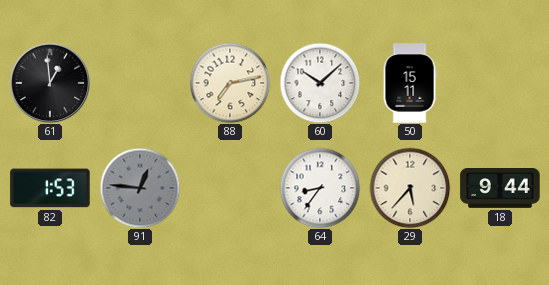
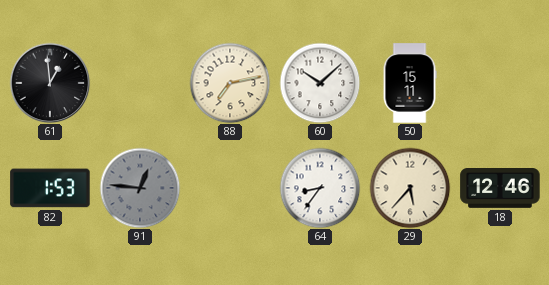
18: 9:44 -> 12:46 (500, 189)
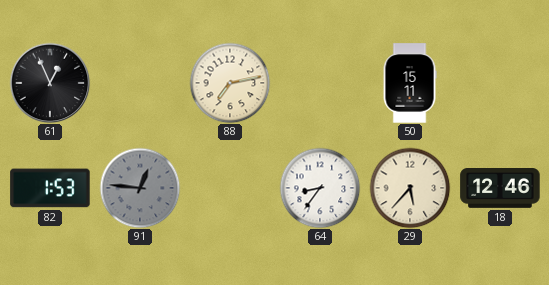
61: 12:59 -> 12:56 (50, 83)
60: 10:08 -> none (320, 83)
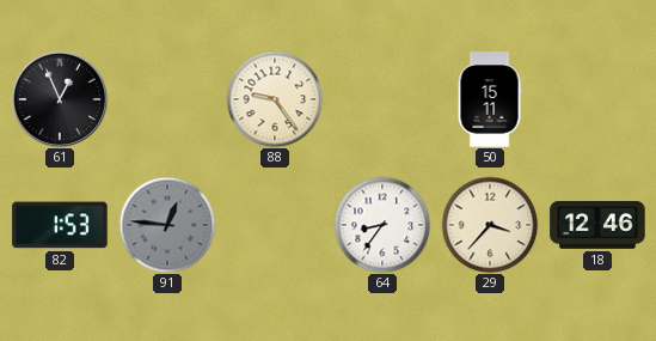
88: 7:13 -> 9:24 (275, 99)
29: 5:37 -> 3:37 (490, 225)
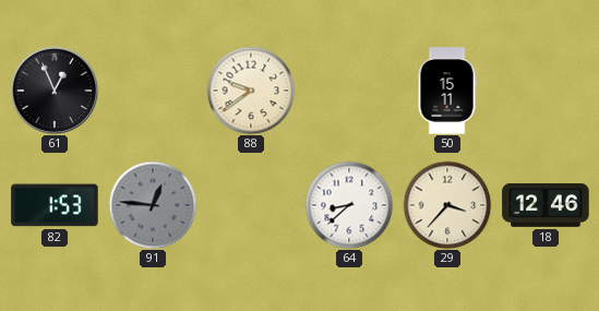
88: 9:24 -> 9:39 (251, 91)
64: 8:36 -> 8:38 (349, 205)
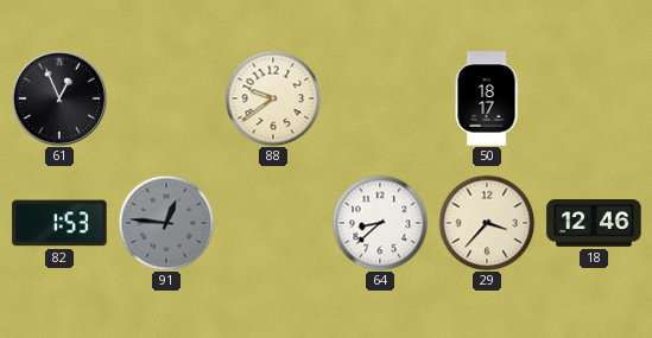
50: 15:11 -> 18:17 (487, 98)
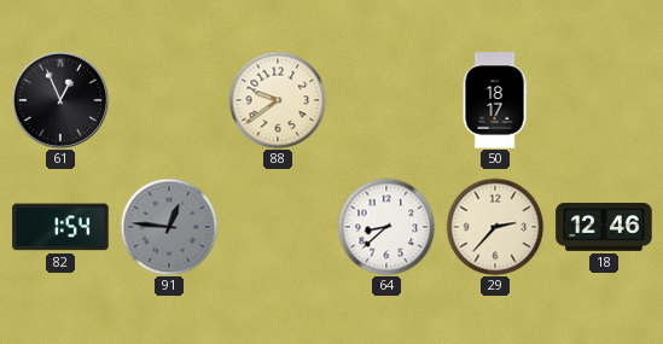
82: 1:53 -> 1:54 (60, 227)
29: 3:37 -> 2:37 (495, 227)
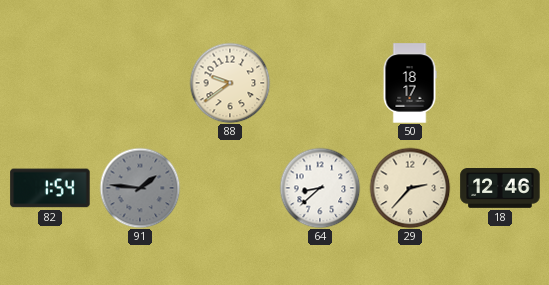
61: 12:56 -> none (60, 100)
91: 12:46 -> 1:46 (140, 188)
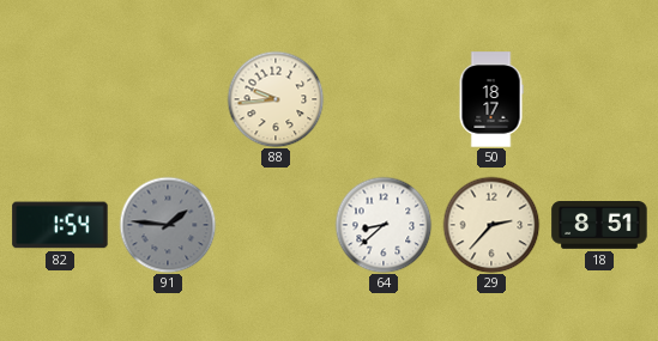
88: 9:39 -> 9:44 (276, 99)
18: 12:46 -> 8:51 (599, 226)
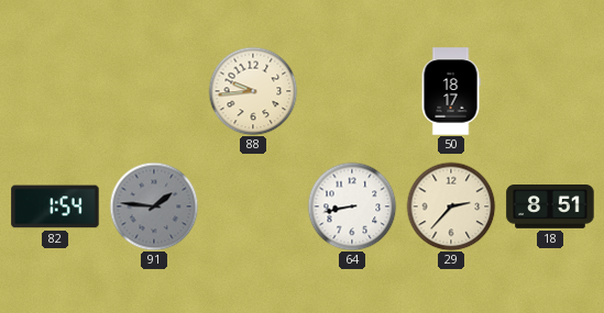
64: 8:38 -> 8:43 (352, 206)
